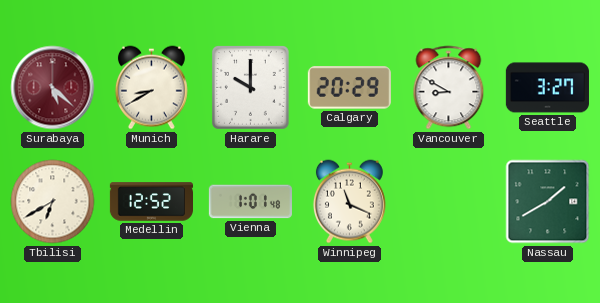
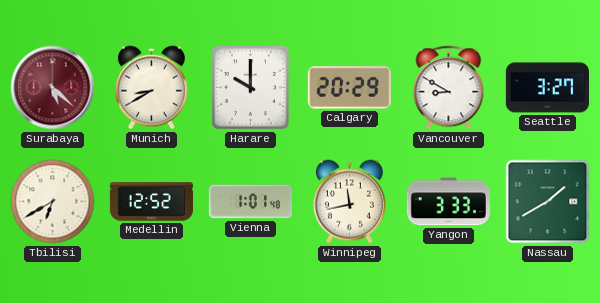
Winnipeg: 11:19 -> 11:43 (349, 202)
Yangon: none -> 3:33 (448, 202)
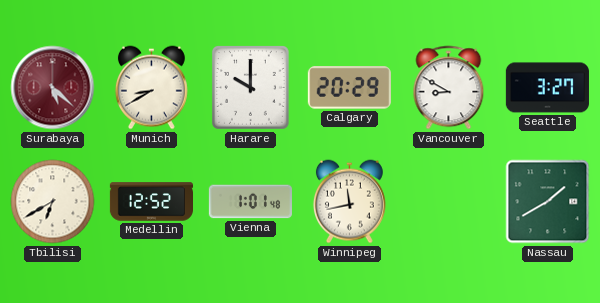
Yangon: 3:33 -> none (448, 202)
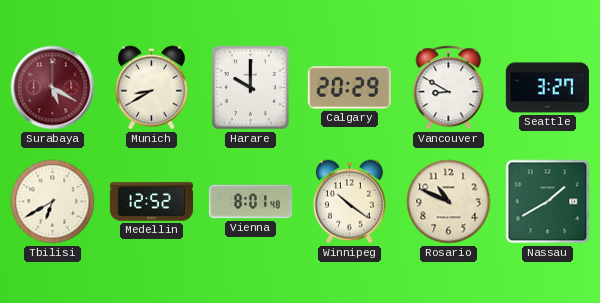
Surabaya: 5:22 -> 5:20 (53, 88)
Vienna: 1:01 -> 8:01 (250, 202)
Winnipeg: 11:43 -> 10:21 (349, 202)
Rosario: none -> 10:49 (449, 202)
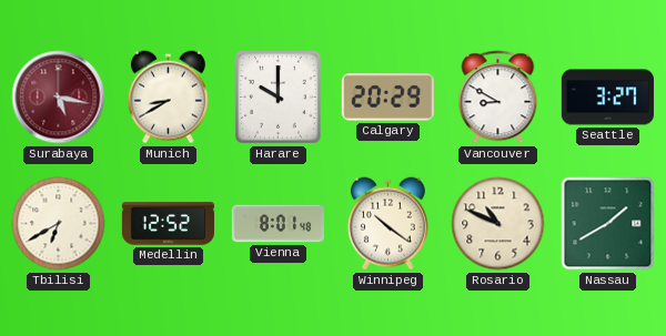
Surabaya: 5:20 -> 5:17 (59, 98)
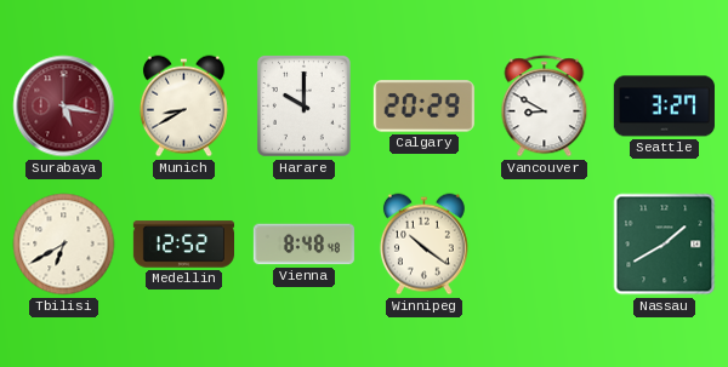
Vienna: 8:01 -> 8:48 (303, 245)
Rosario: 10:49 -> none (498, 224)
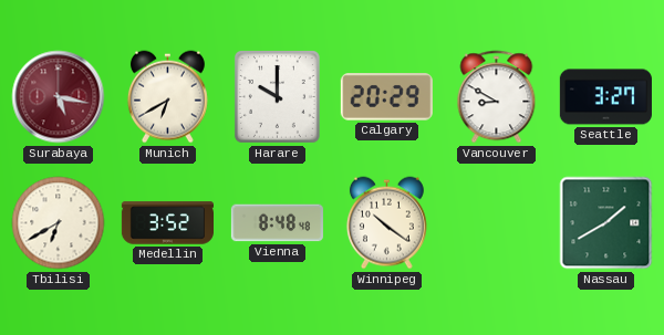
Munich: 8:40 -> 6:40 (167, 97)
Medellin: 12:52 -> 3:52 (167, 223)
